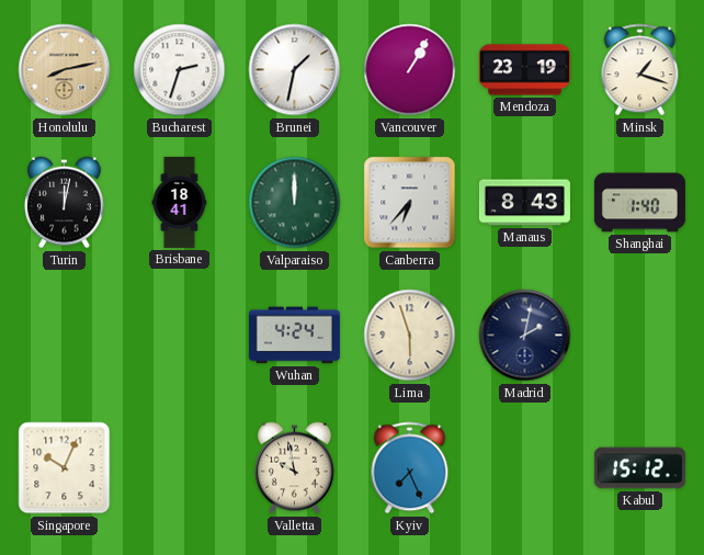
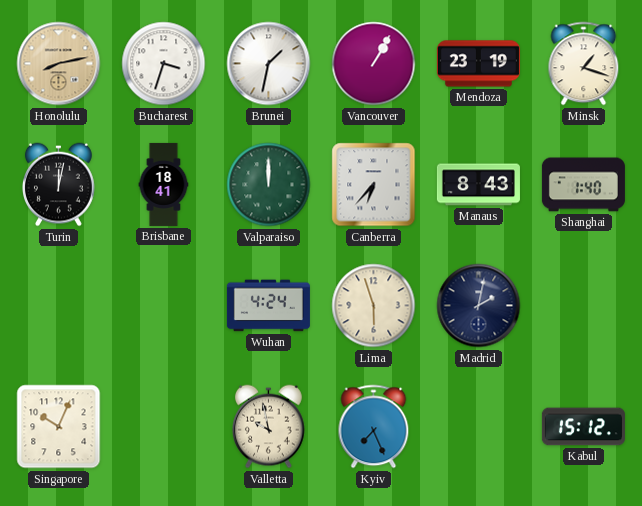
Bucharest: 2:33 -> 3:33 (164, 64)
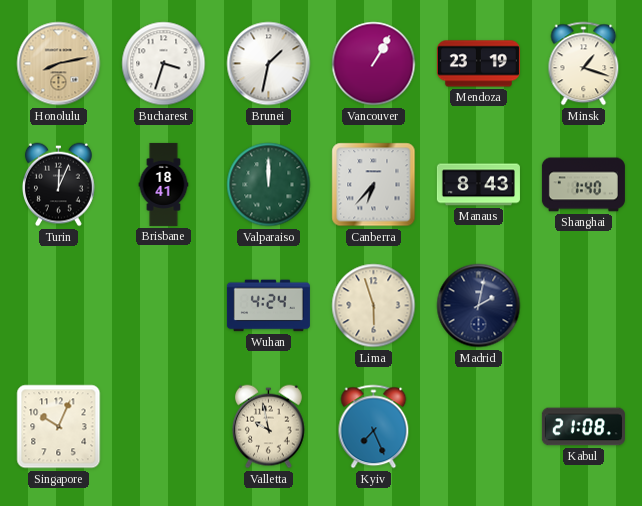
Turin: 12:02 -> 12:04 (59, 185)
Kabul: 15:12 -> 21:08 (583, 427)
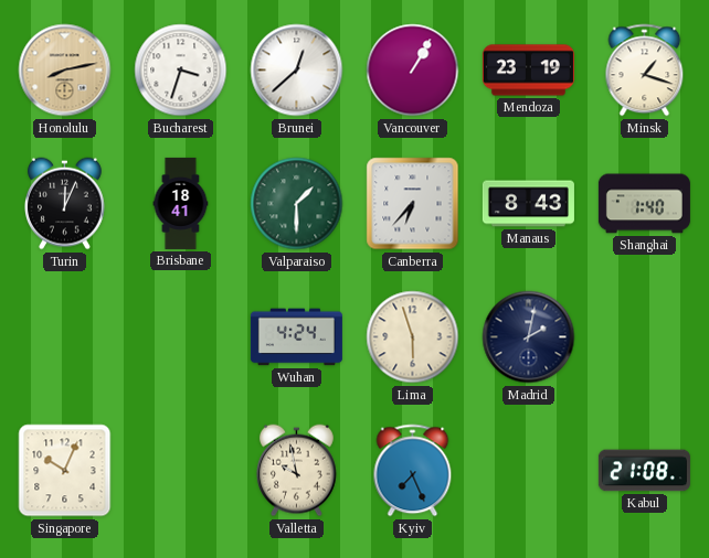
Brunei: 1:32 -> 12:38 (297, 71)
Valparaiso: 12:00 -> 1:30 (297, 204)
